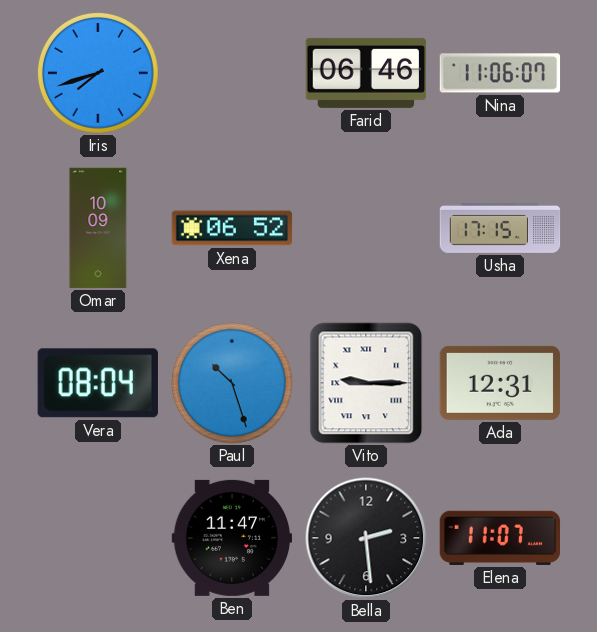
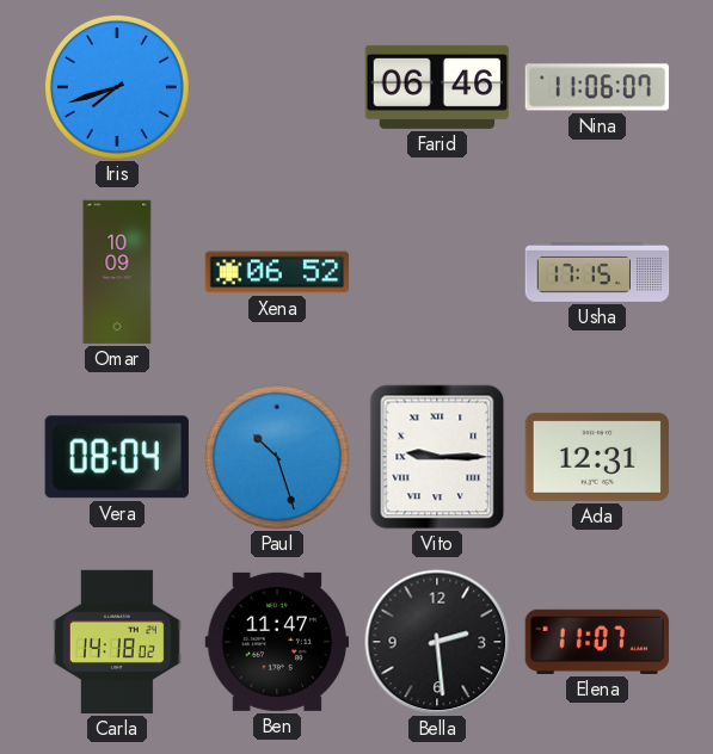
Carla: none -> 14:18 (117, 642)
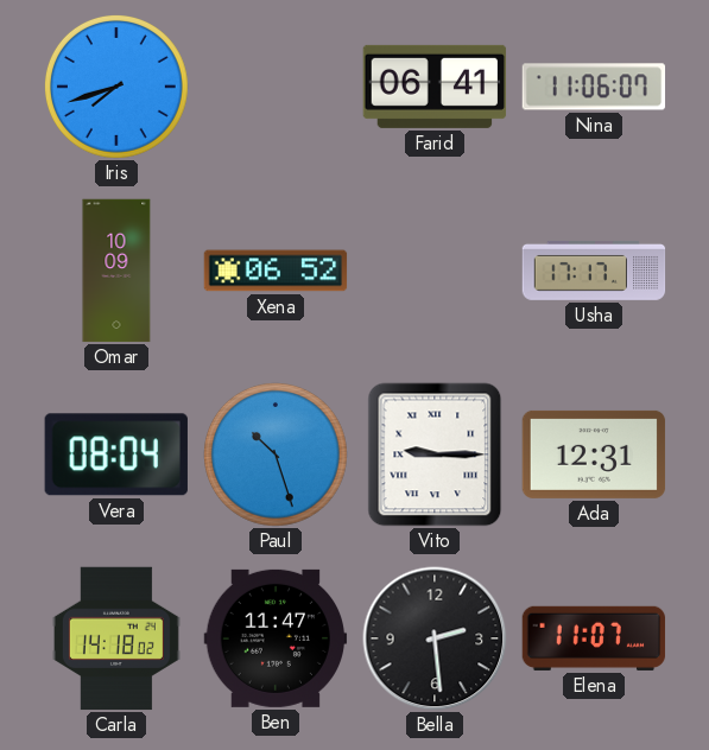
Farid: 06:46 -> 06:41 (435, 87)
Usha: 17:15 -> 17:17 (594, 271)
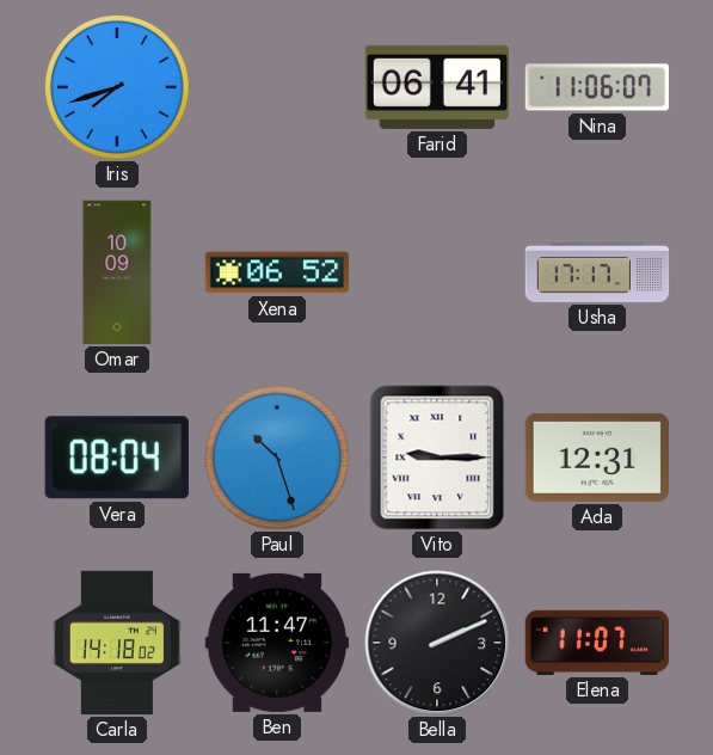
Bella: 2:29 -> 2:11 (437, 643)
